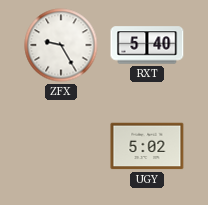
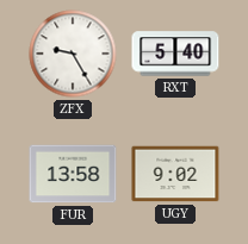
FUR: none -> 13:58 (73, 174)
UGY: 5:02 -> 9:02 (175, 174)
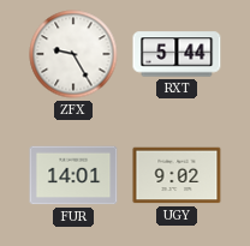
RXT: 5:40 -> 5:44 (177, 54)
FUR: 13:58 -> 14:01 (73, 175)
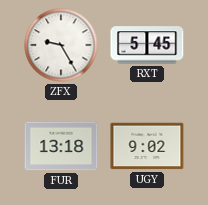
RXT: 5:44 -> 5:45 (147, 45)
FUR: 14:01 -> 13:18 (61, 146)
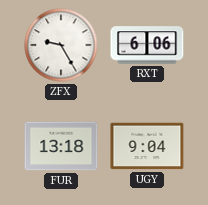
RXT: 5:45 -> 6:06 (147, 45)
UGY: 9:02 -> 9:04 (147, 146)
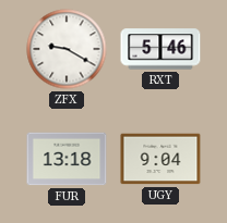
ZFX: 9:25 -> 9:20 (67, 49)
RXT: 6:06 -> 5:46 (160, 49)
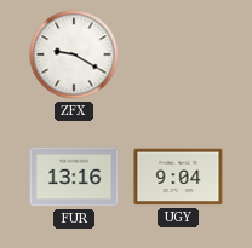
RXT: 5:46 -> none (160, 49)
FUR: 13:18 -> 13:16 (74, 177)
